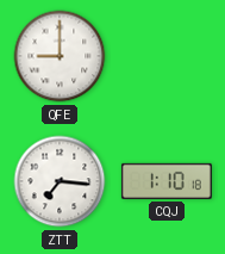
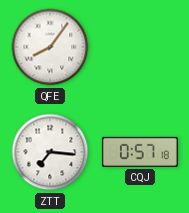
QFE: 9:00 -> 8:06 (50, 47)
CQJ: 1:10 -> 0:57 (140, 152)
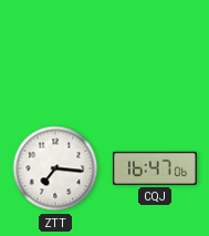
QFE: 8:06 -> none (50, 47)
CQJ: 0:57 -> 16:47 (155, 168)
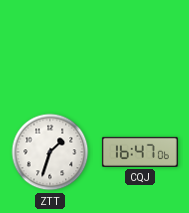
ZTT: 7:16 -> 1:33 (50, 152)
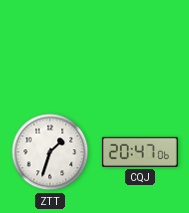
CQJ: 16:47 -> 20:47 (140, 152)
